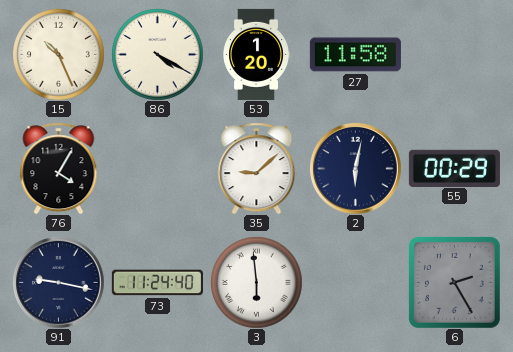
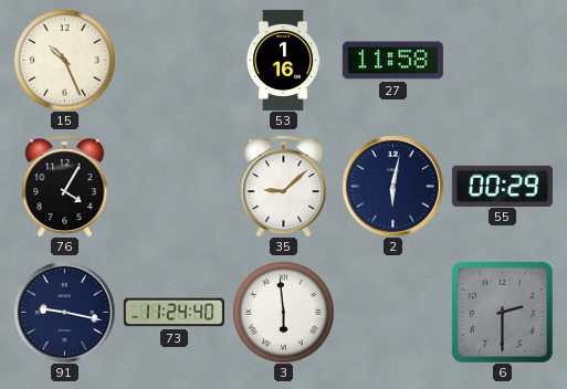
86: 4:20 -> none (157, 54)
53: 1:20 -> 1:16 (283, 60)
6: 2:25 -> 2:30 (502, 312)
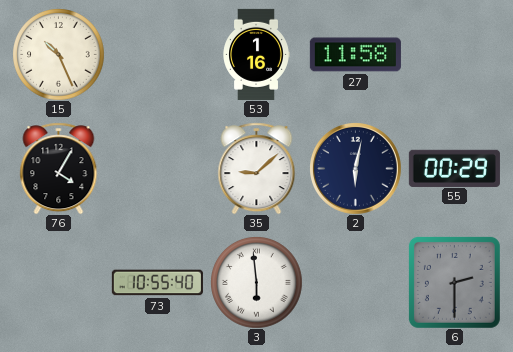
91: 9:17 -> none (65, 313)
73: 11:24 -> 10:55 (157, 283)
